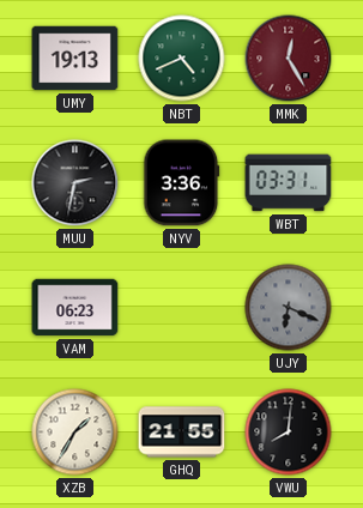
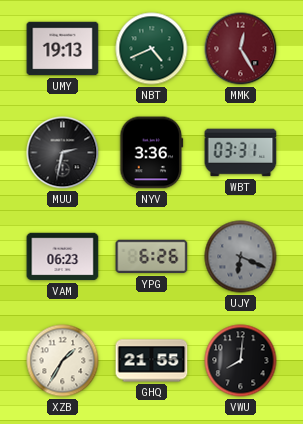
YPG: none -> 6:26 (152, 257)
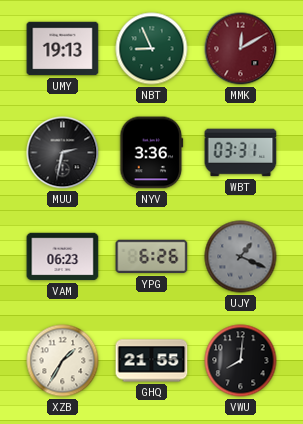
NBT: 4:41 -> 8:56 (152, 49)
MMK: 12:25 -> 12:10 (241, 49)
UJY: 6:19 -> 1:19 (241, 257)
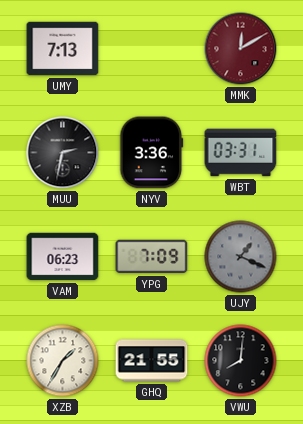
UMY: 19:13 -> 7:13 (63, 49)
NBT: 8:56 -> none (152, 49)
YPG: 6:26 -> 7:09 (152, 257)
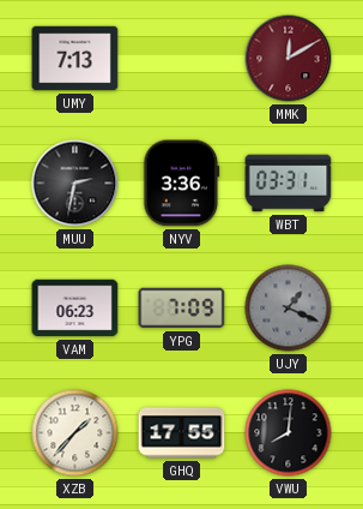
XZB: 1:35 -> 1:37 (75, 433)
GHQ: 21:55 -> 17:55 (182, 433)
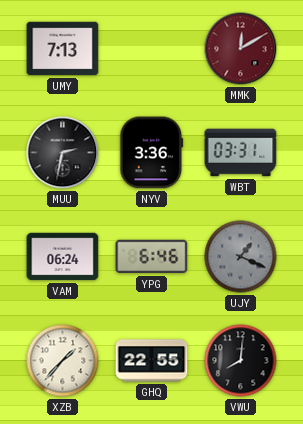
VAM: 06:23 -> 06:24 (63, 257)
YPG: 7:09 -> 6:46 (152, 257)
GHQ: 17:55 -> 22:55 (152, 361)
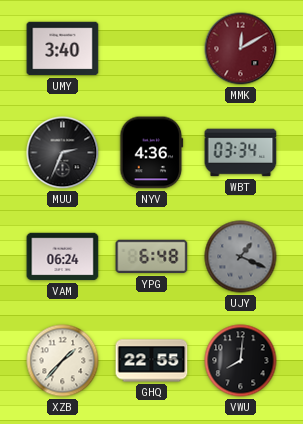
UMY: 7:13 -> 3:40 (63, 49)
MUU: 2:32 -> 2:34 (63, 153)
NYV: 3:36 -> 4:36 (152, 153)
WBT: 03:31 -> 03:34 (241, 153)
YPG: 6:46 -> 6:48 (152, 257)
